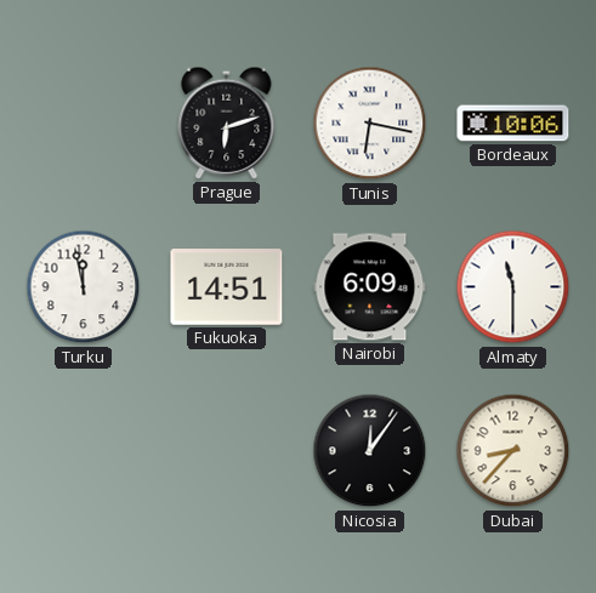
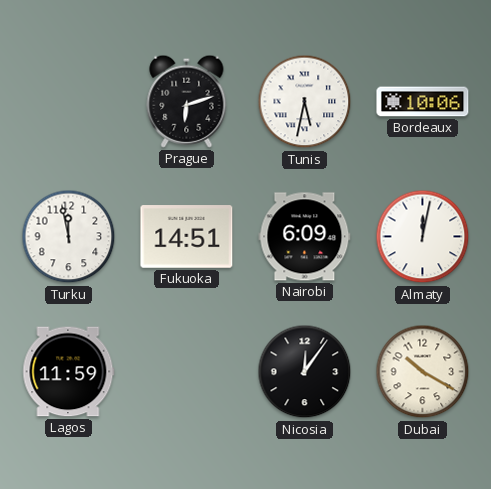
Tunis: 6:17 -> 5:32 (305, 102)
Almaty: 11:30 -> 12:02 (423, 237)
Lagos: none -> 11:59 (69, 372)
Dubai: 8:37 -> 10:20 (423, 372)
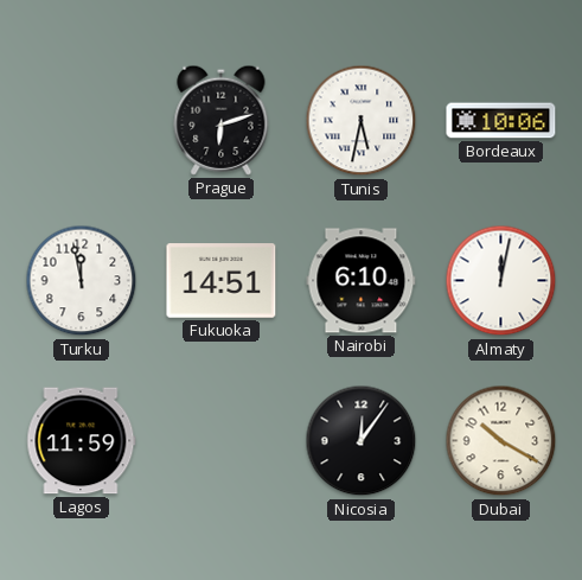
Nairobi: 6:09 -> 6:10 (362, 281)
